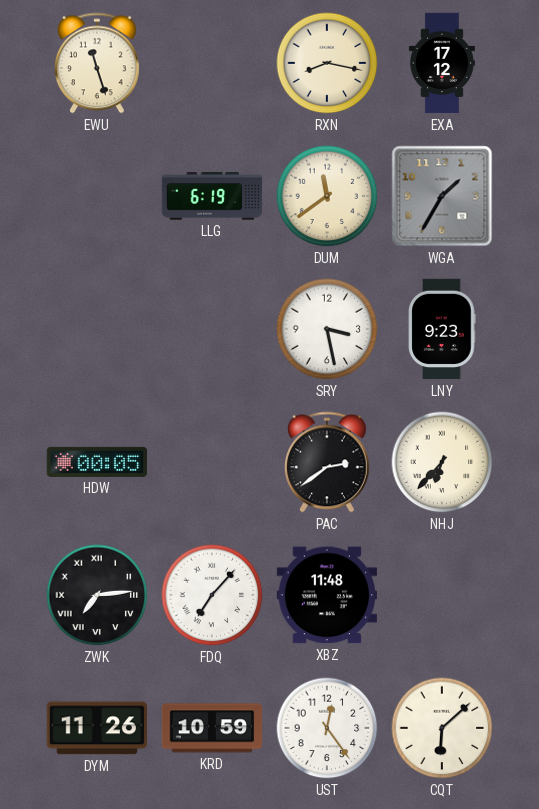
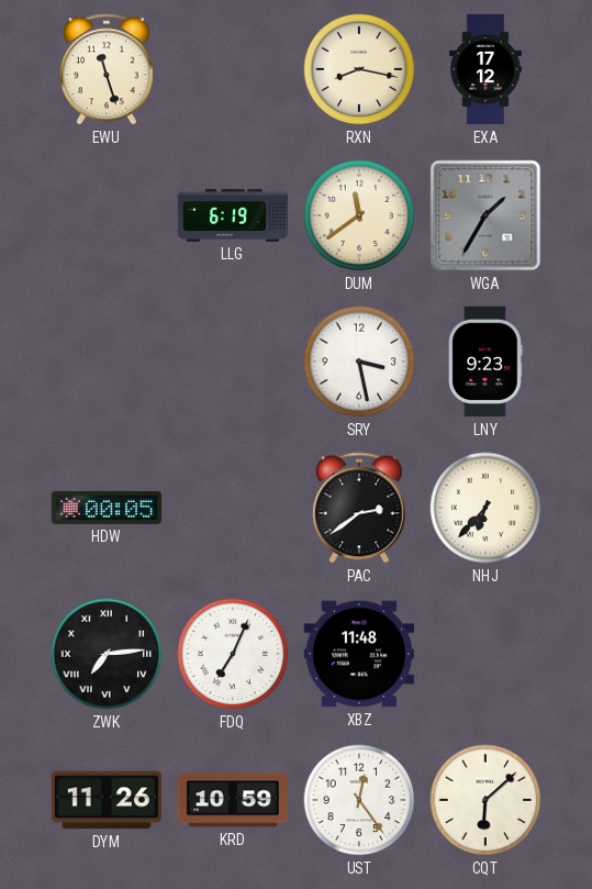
FDQ: 7:07 -> 7:04 (233, 654)
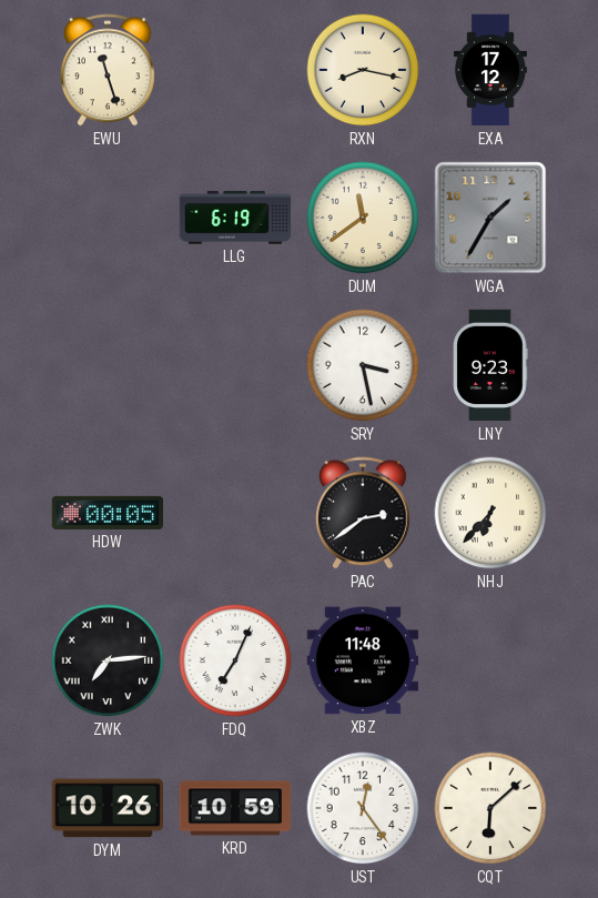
DYM: 11:26 -> 10:26 (107, 808)
